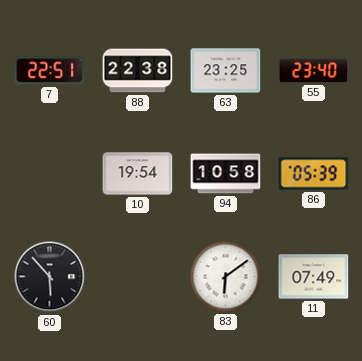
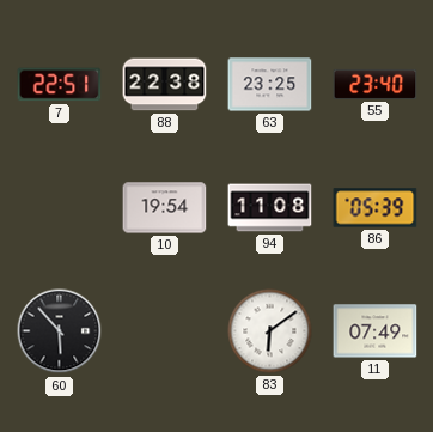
94: 10:58 -> 11:08 (270, 208)
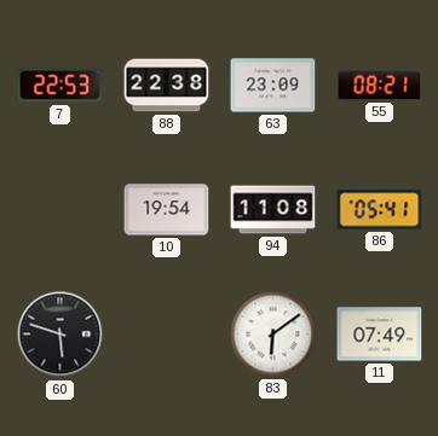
7: 22:51 -> 22:53 (60, 86)
63: 23:25 -> 23:09 (273, 86)
55: 23:40 -> 08:21 (380, 85)
86: 05:39 -> 05:41 (380, 210)
60: 5:53 -> 5:48 (60, 335)
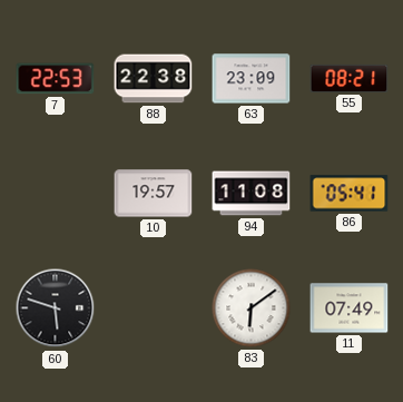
10: 19:54 -> 19:57 (154, 194)
